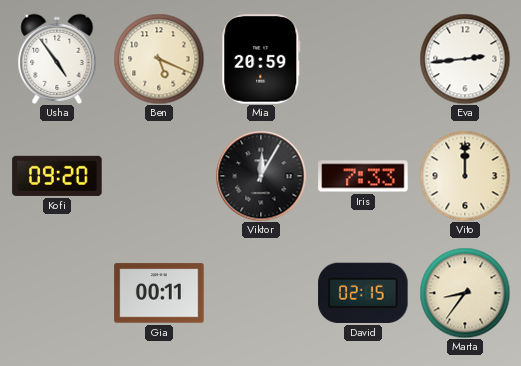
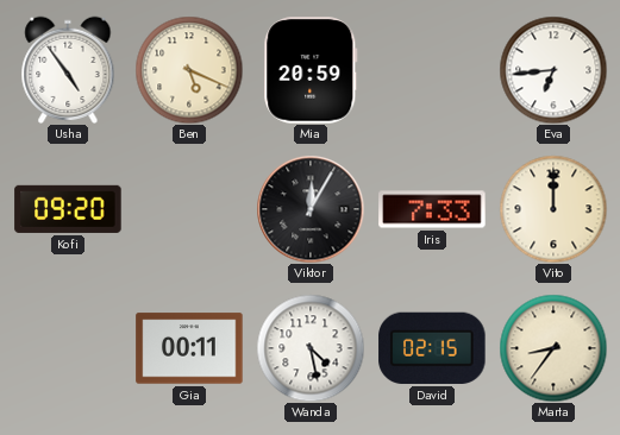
Eva: 2:44 -> 6:44 (553, 70)
Wanda: none -> 4:28 (311, 348)
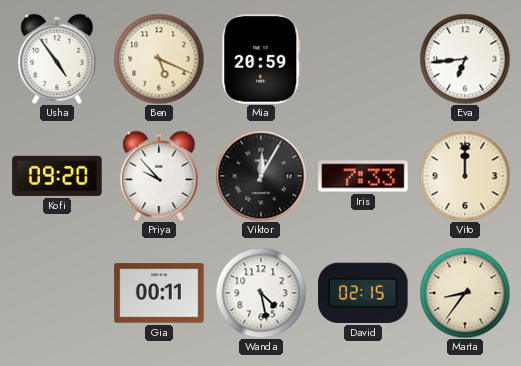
Priya: none -> 9:53 (159, 176)
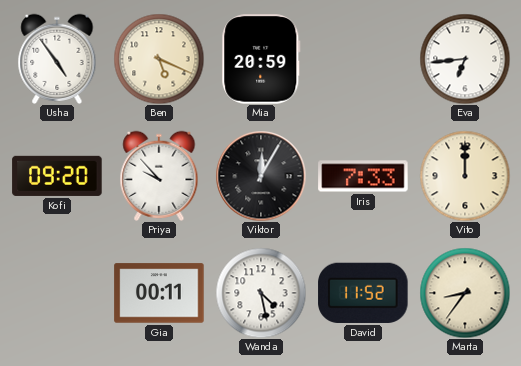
David: 02:15 -> 11:52 (363, 293)
